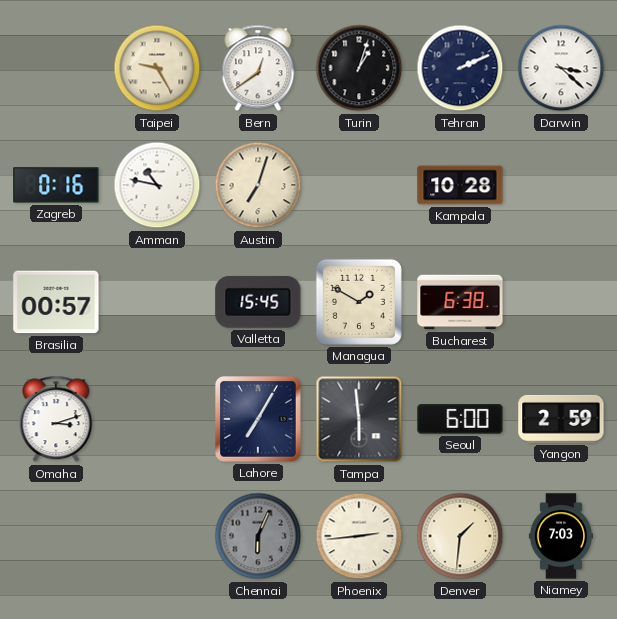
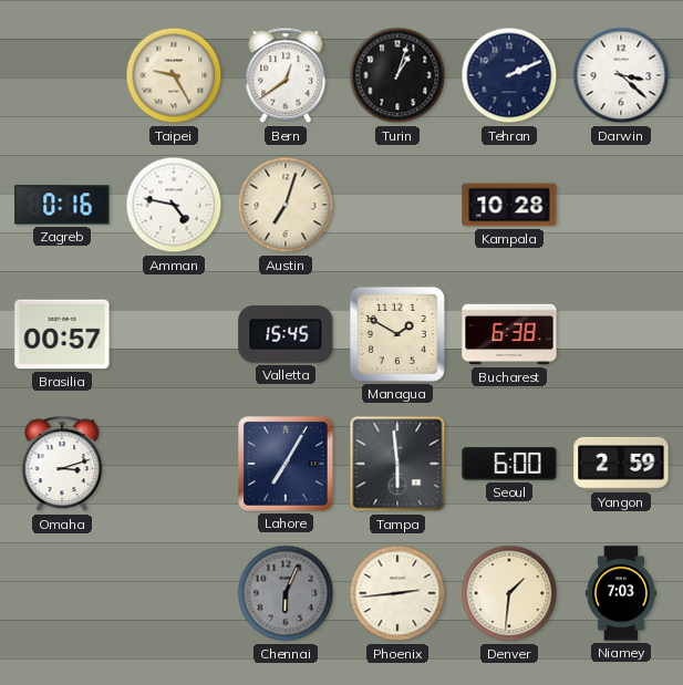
Amman: 10:47 -> 4:47 (174, 205)
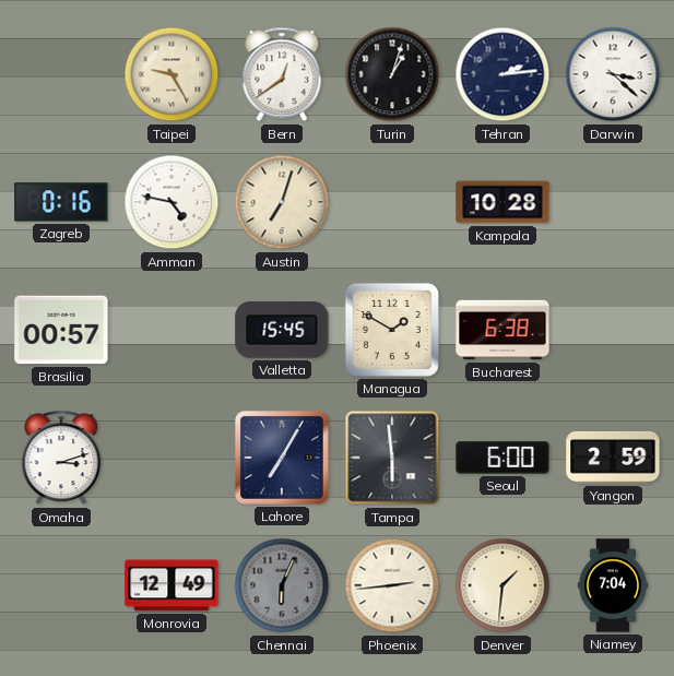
Tehran: 2:11 -> 2:14 (502, 74)
Monrovia: none -> 12:49 (172, 585)
Niamey: 7:03 -> 7:04 (613, 585)
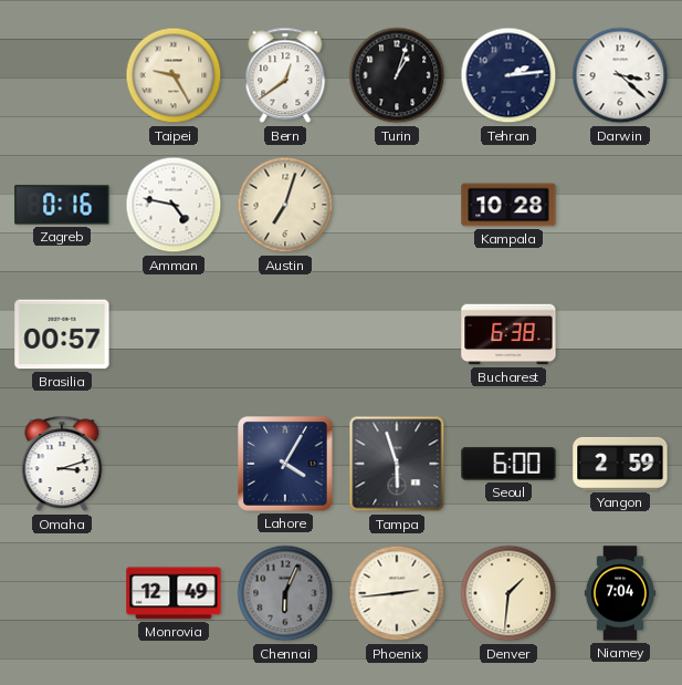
Valletta: 15:45 -> none (282, 330)
Managua: 1:50 -> none (392, 330)
Lahore: 7:05 -> 4:05 (285, 464)
Tampa: 5:59 -> 5:57 (397, 464)
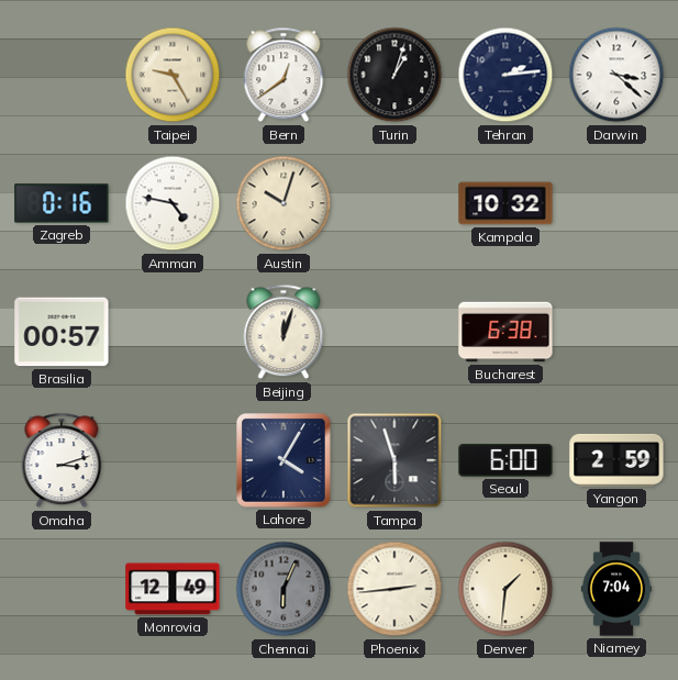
Austin: 7:03 -> 10:03 (284, 203)
Kampala: 10:28 -> 10:32 (505, 203)
Beijing: none -> 12:03 (284, 332)
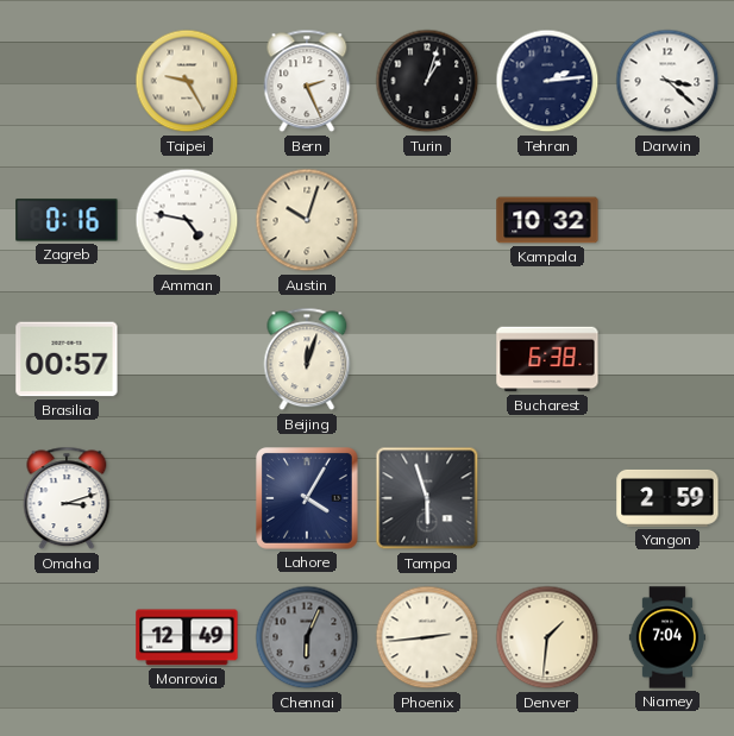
Bern: 12:39 -> 2:26 (307, 81)
Seoul: 6:00 -> none (505, 460)
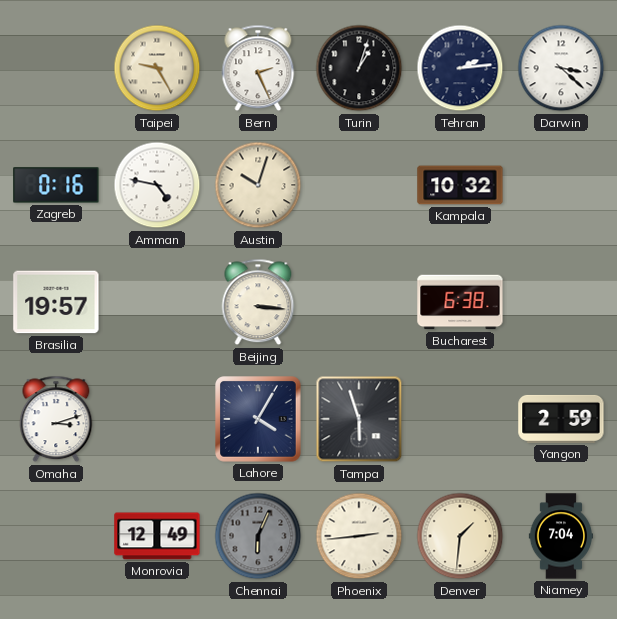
Brasilia: 00:57 -> 19:57 (56, 302)
Beijing: 12:03 -> 3:16 (258, 302)
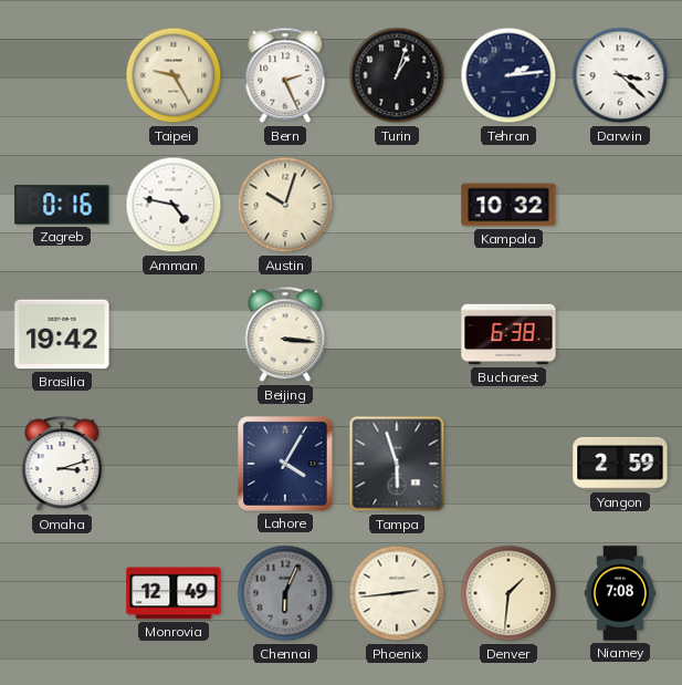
Brasilia: 19:57 -> 19:42 (62, 334)
Niamey: 7:04 -> 7:08 (620, 593)
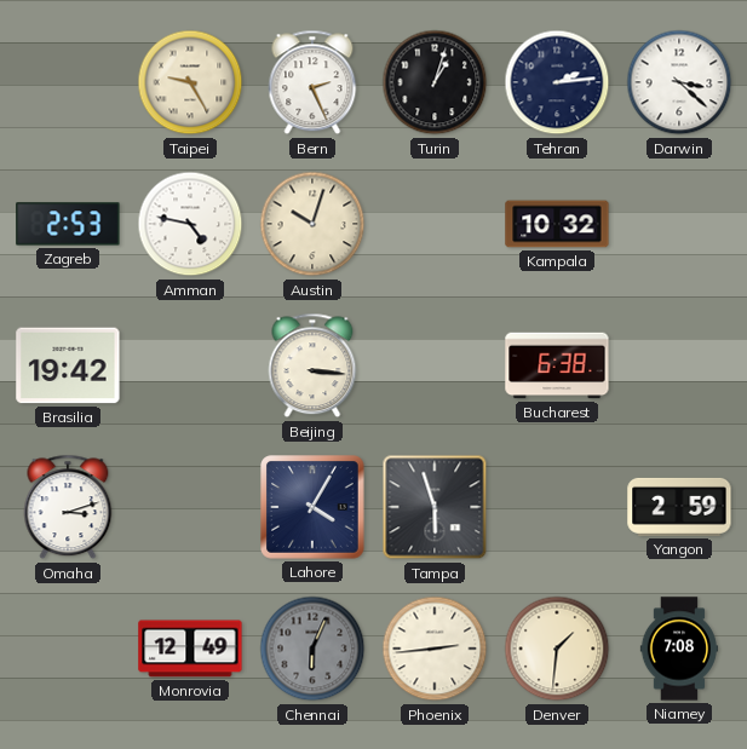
Zagreb: 0:16 -> 2:53 (68, 224)
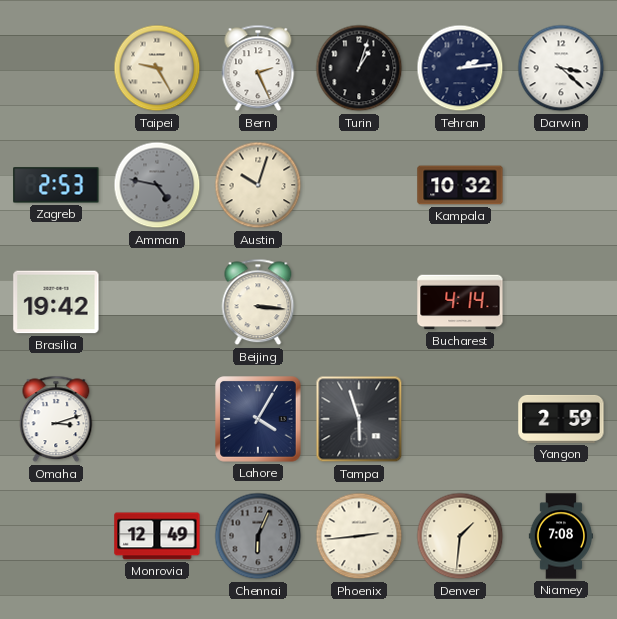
Amman dial: white -> grey (157, 185)
Bucharest: 6:38 -> 4:14 (460, 302)
